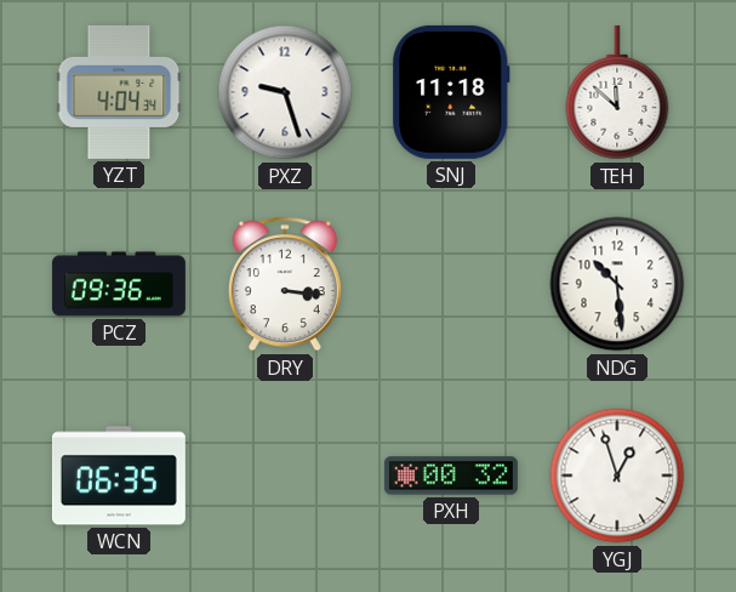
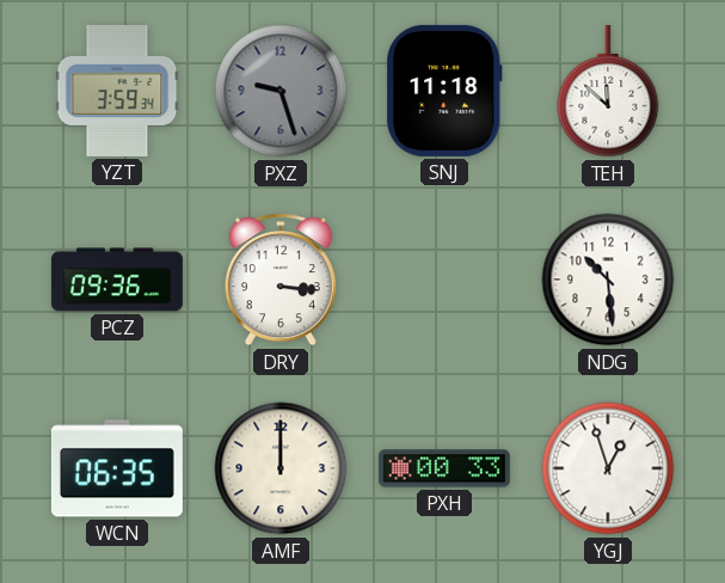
YZT: 4:04 -> 3:59 (117, 91)
PXZ dial: white -> grey (281, 91)
AMF: none -> 12:00 (281, 468)
PXH: 00:32 -> 00:33 (444, 468)
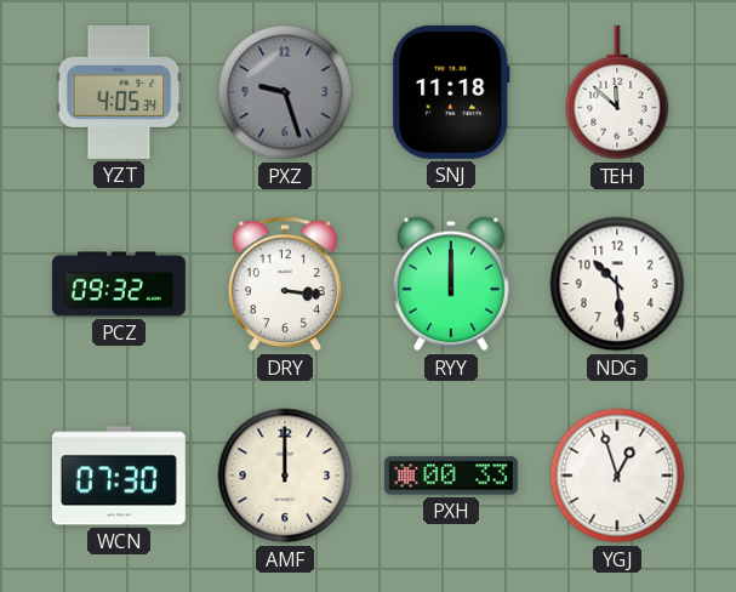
YZT: 3:59 -> 4:05 (119, 92)
PCZ: 09:36 -> 09:32 (119, 284)
RYY: none -> 12:00 (451, 284)
WCN: 06:35 -> 07:30 (119, 476)
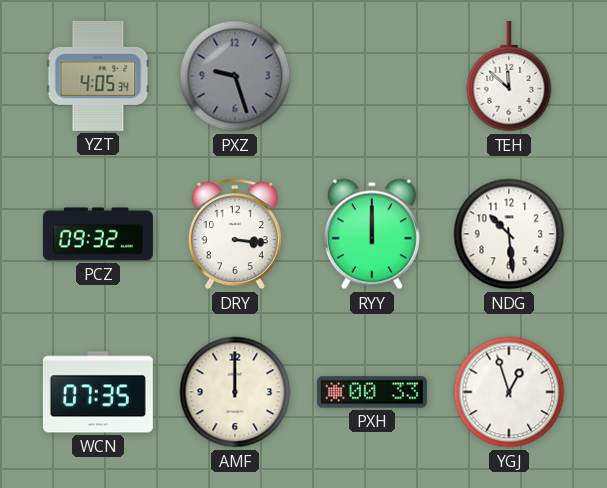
SNJ: 11:18 -> none (451, 92)
WCN: 07:30 -> 07:35 (98, 392)
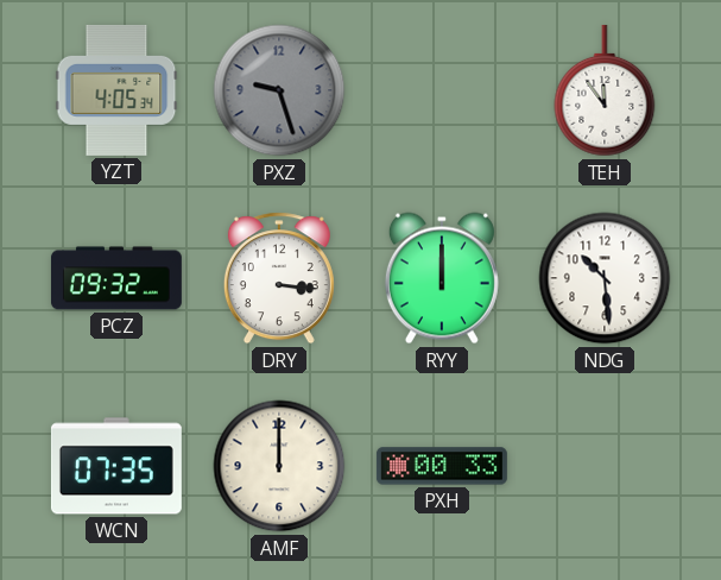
TEH: 11:52 -> 11:54 (605, 90)
YGJ: 12:57 -> none (509, 392)
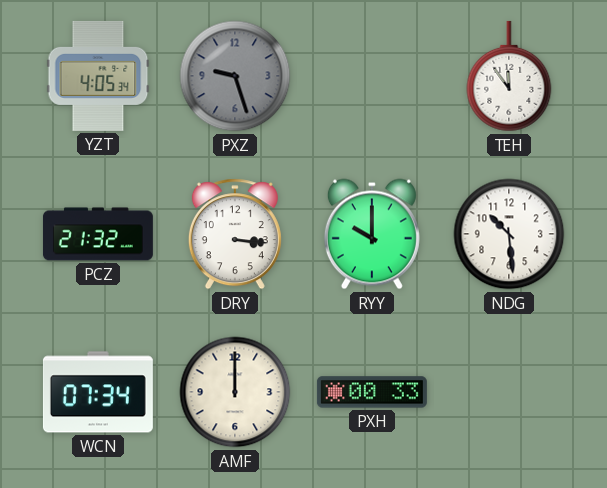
PCZ: 09:32 -> 21:32 (98, 234)
RYY: 12:00 -> 10:00 (372, 234)
WCN: 07:35 -> 07:34 (98, 392)
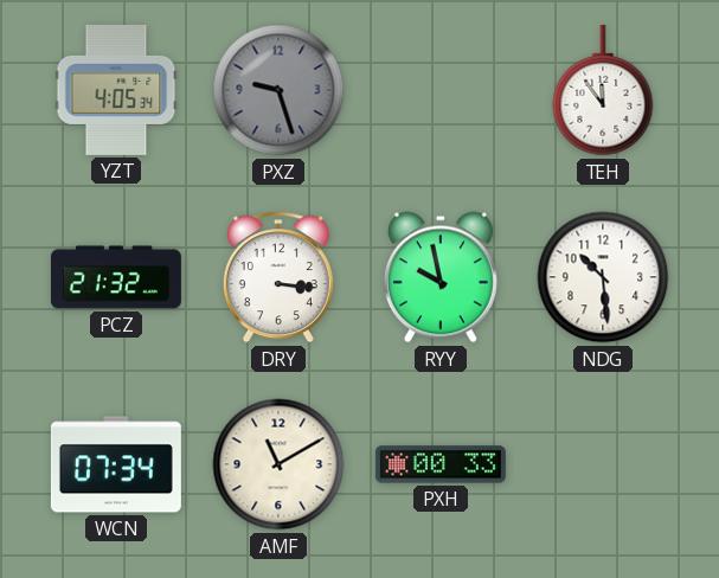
RYY: 10:00 -> 9:58 (441, 277)
AMF: 12:00 -> 11:10 (278, 464)
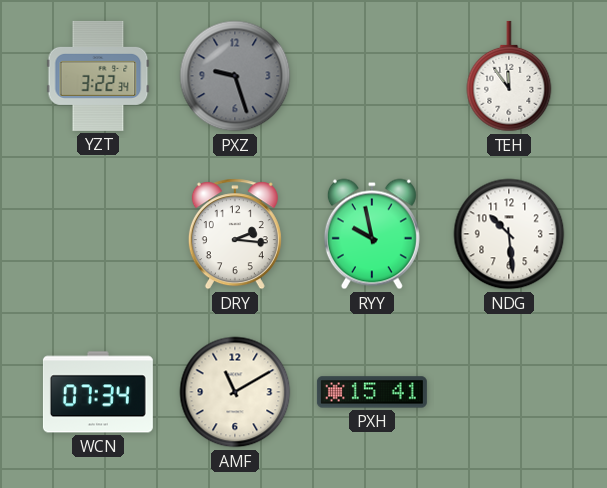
YZT: 4:05 -> 3:22 (98, 76)
PCZ: 21:32 -> none (116, 277)
DRY: 3:16 -> 2:16 (235, 234)
PXH: 00:33 -> 15:41 (372, 392)
